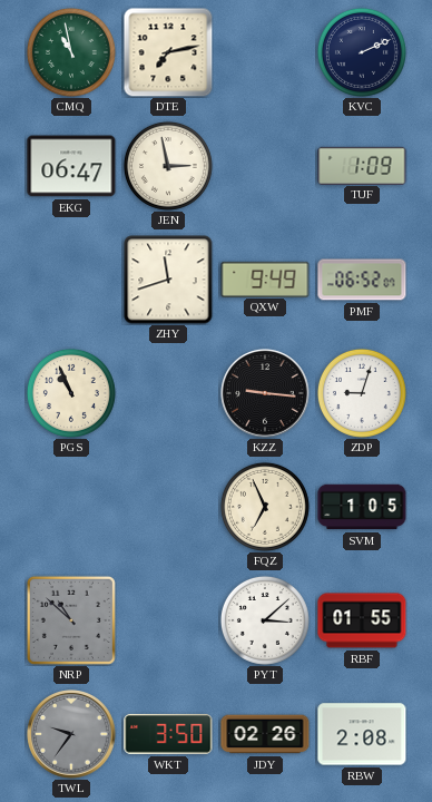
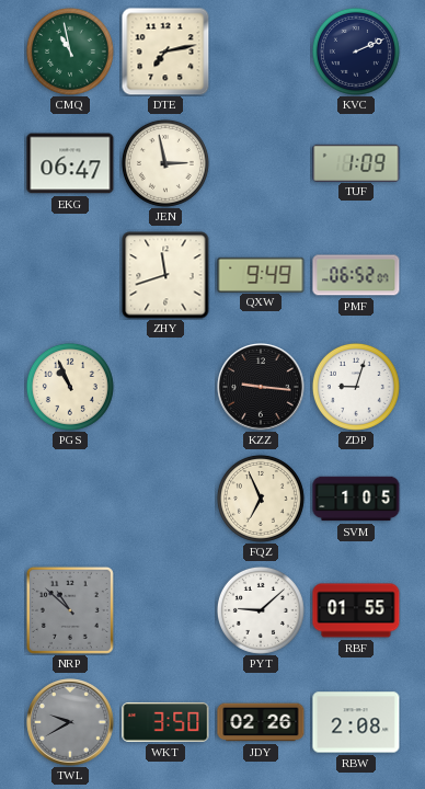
PYT: 3:08 -> 9:08 (261, 610)
TWL: 9:36 -> 9:40 (70, 722)
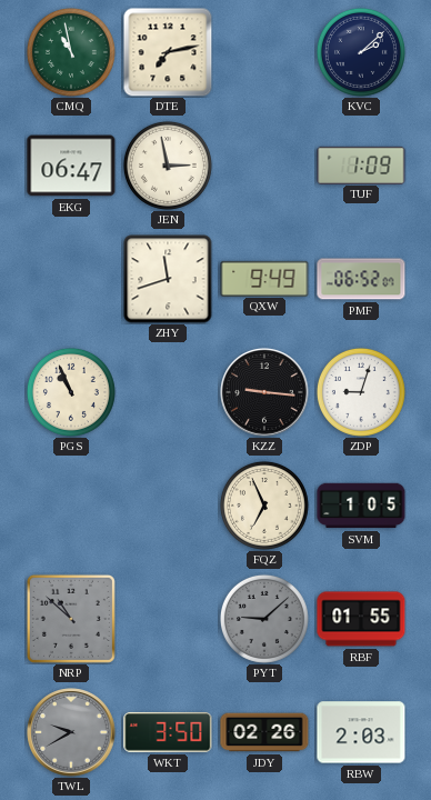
KVC: 2:11 -> 2:08 (361, 52)
PYT dial: white -> grey (264, 619)
RBW: 2:08 -> 2:03 (361, 732)
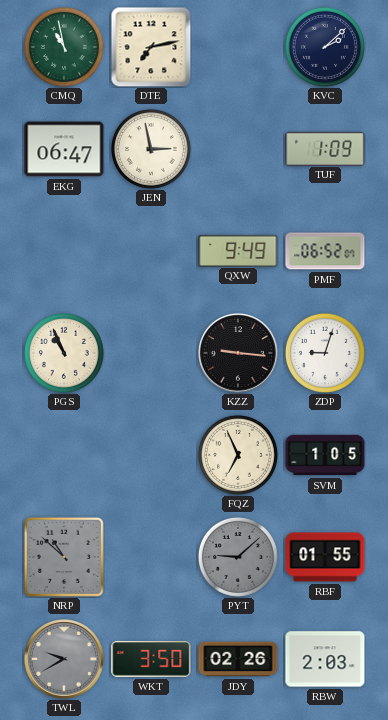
ZHY: 11:42 -> none (168, 279)
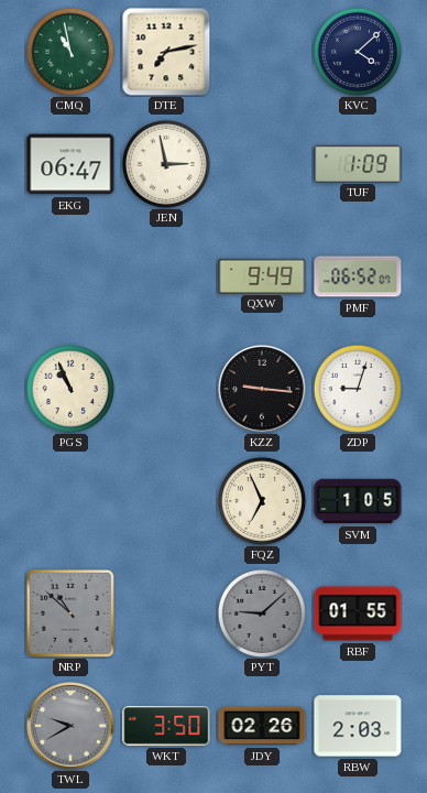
KVC: 2:08 -> 4:08 (358, 52)
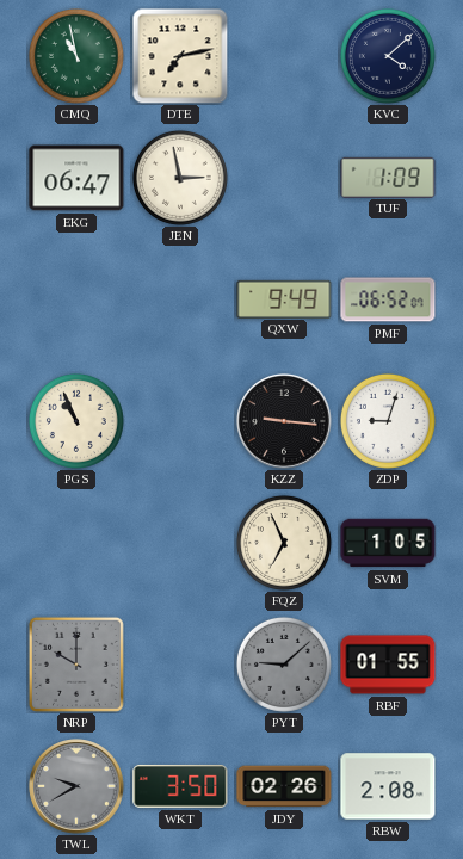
NRP: 10:52 -> 10:00 (76, 665)
RBW: 2:03 -> 2:08 (388, 786)
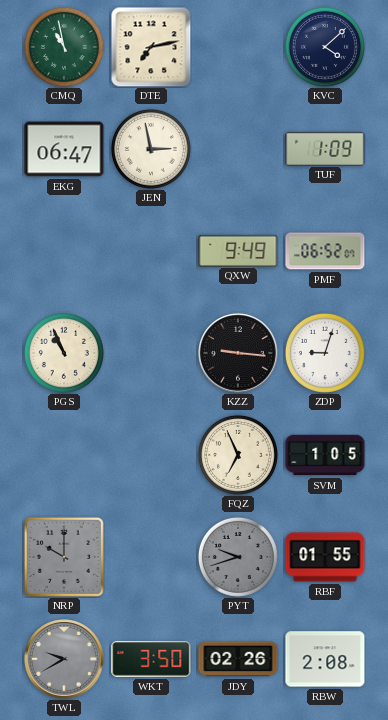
PYT: 9:08 -> 9:42 (238, 557)
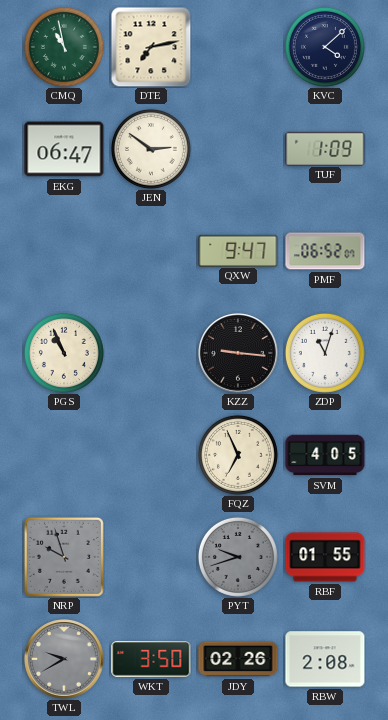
JEN: 2:58 -> 2:51 (151, 149)
QXW: 9:49 -> 9:47 (238, 250)
ZDP: 9:03 -> 11:03 (325, 353)
SVM: 1:05 -> 4:05 (325, 455)
NRP: 10:00 -> 9:57 (64, 557)
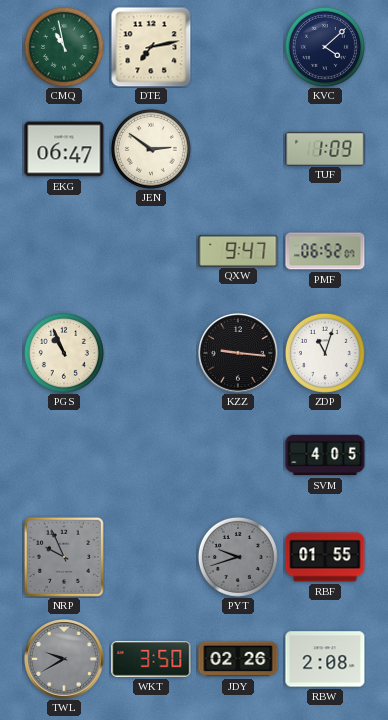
FQZ: 6:56 -> none (238, 455)
NRP: 9:57 -> 9:56 (64, 557)
